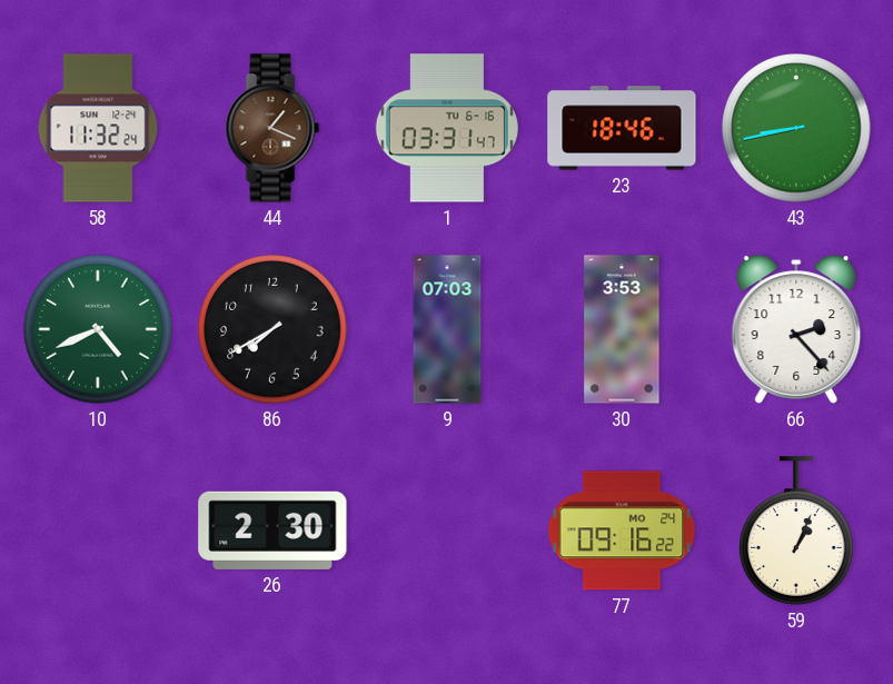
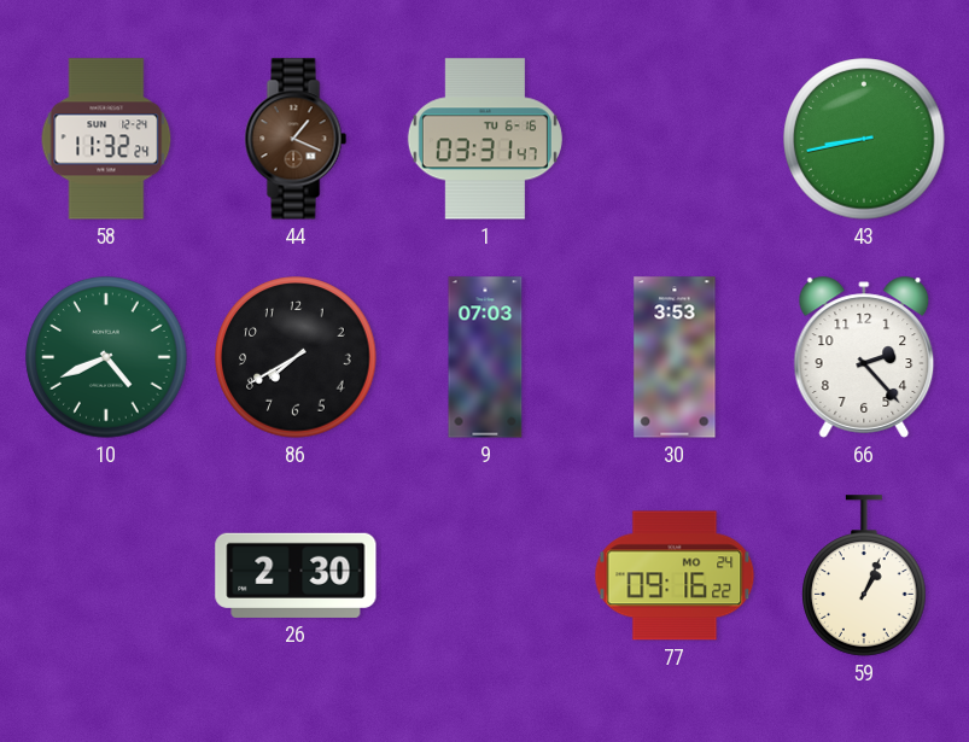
23: 18:46 -> none (622, 128)
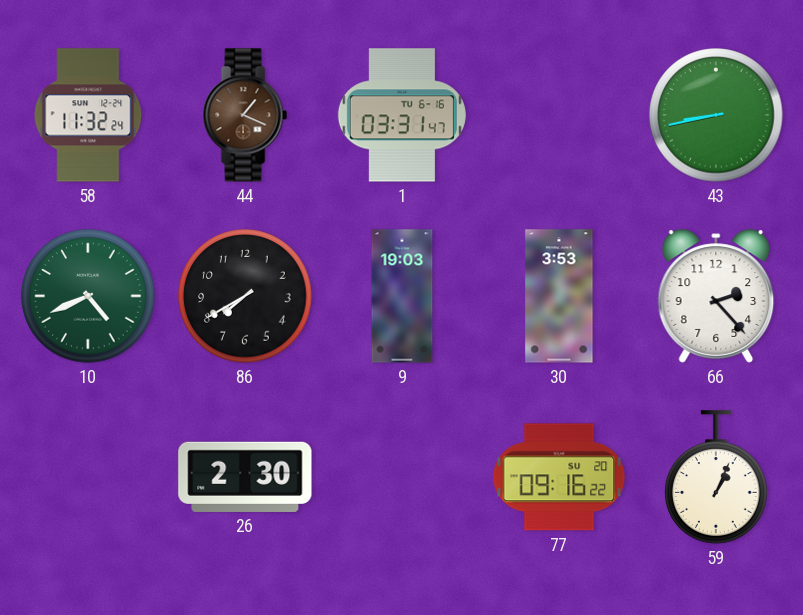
9: 07:03 -> 19:03 (402, 296)
77 date: MO 24 -> SU 20 (559, 477)
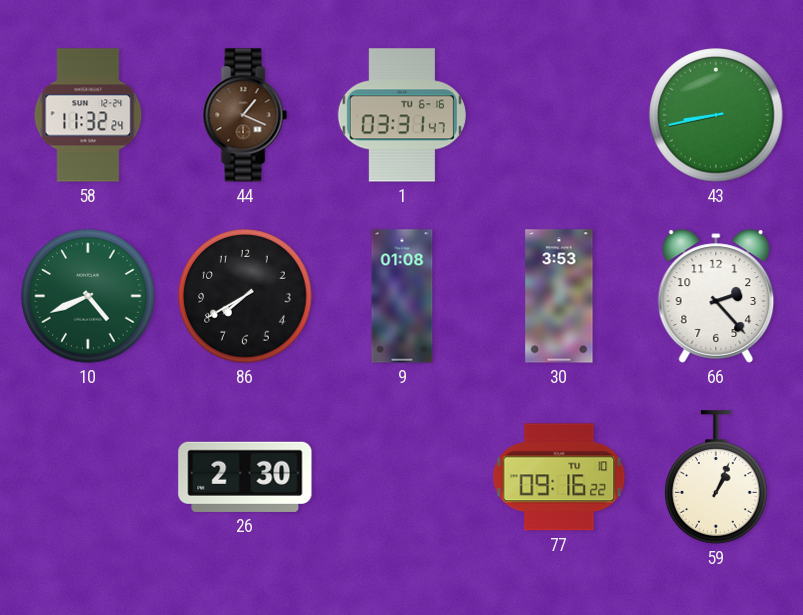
9: 19:03 -> 01:08 (402, 296)
77 date: SU 20 -> TU 10 (559, 477)
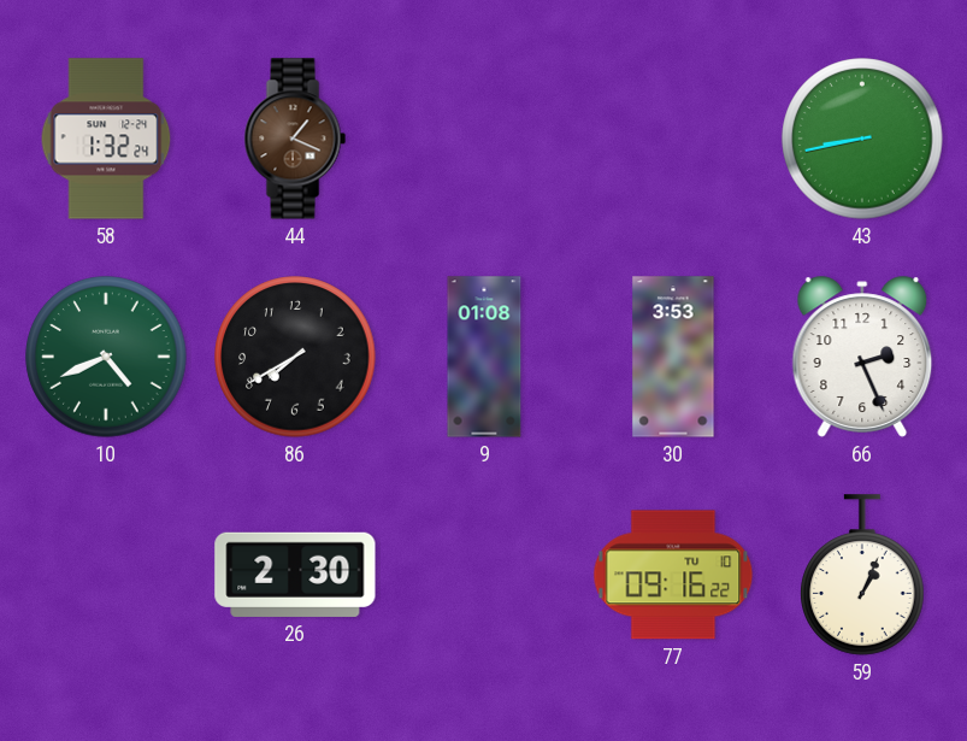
58: 11:32 -> 1:32 (106, 139)
1: 03:31 -> none (402, 115)
66: 2:23 -> 2:26 (862, 357)
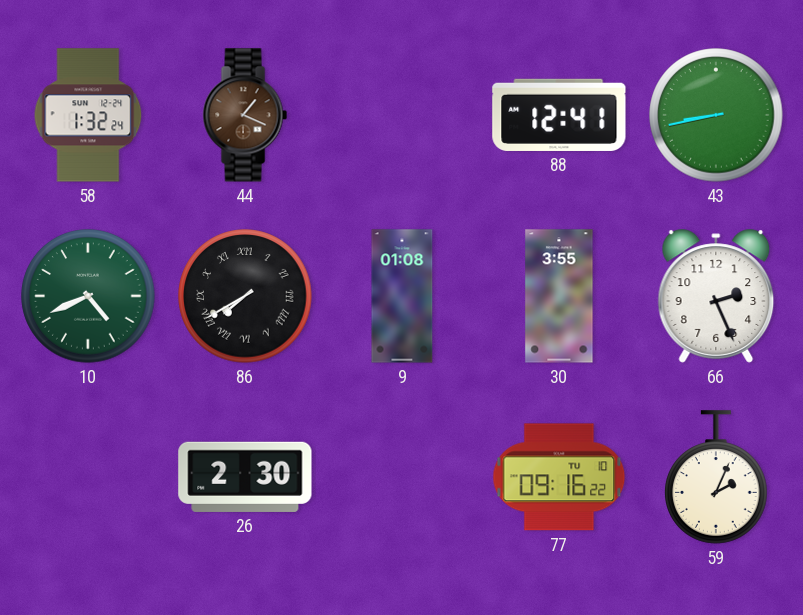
88: none -> 12:41 (559, 115)
86 numerals: Arabic -> Roman (245, 296)
30: 3:53 -> 3:55 (559, 296)
59: 1:04 -> 2:04 (716, 477)
